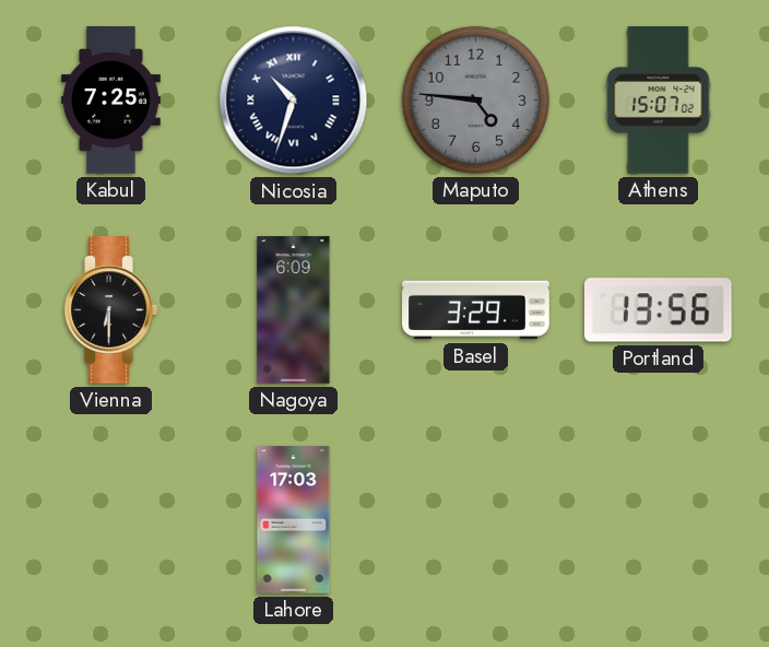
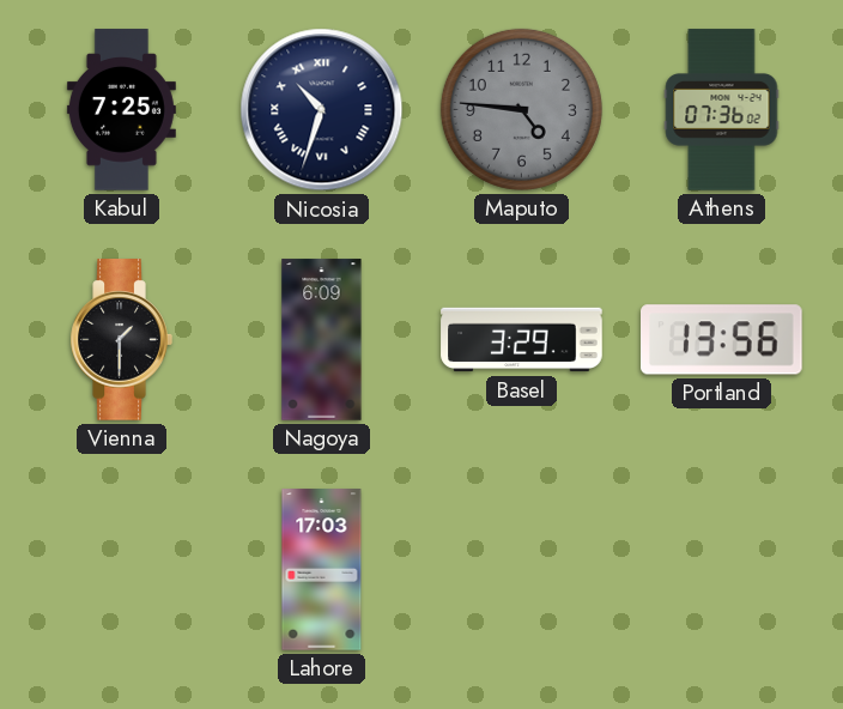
Athens: 15:07 -> 07:36 (722, 110)
Vienna: 6:30 -> 1:30 (121, 340)
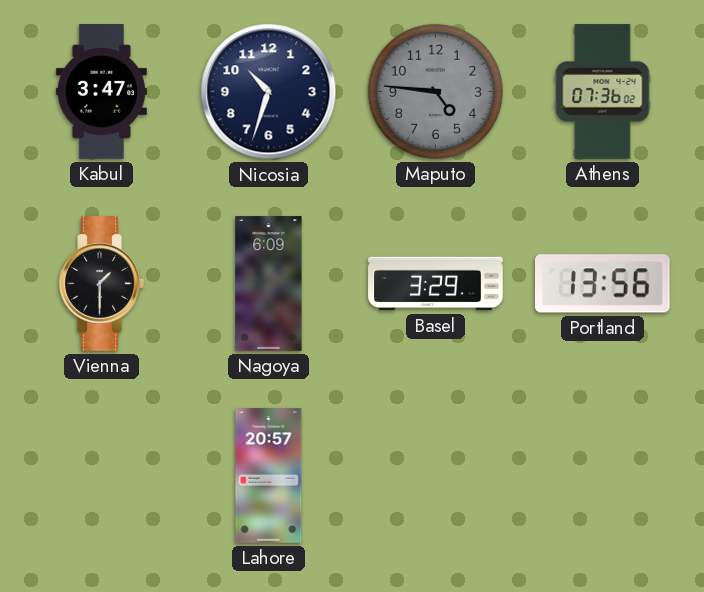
Kabul: 7:25 -> 3:47 (101, 92)
Nicosia numerals: Roman -> Arabic (269, 92)
Lahore: 17:03 -> 20:57 (269, 476)
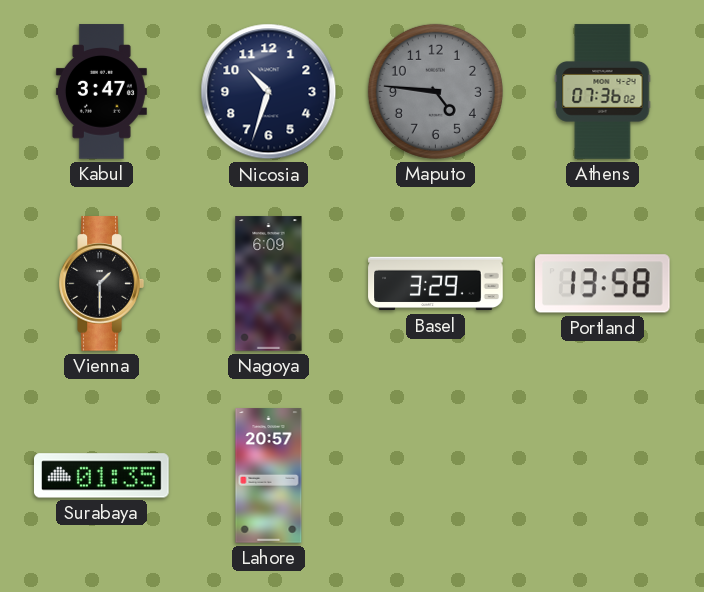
Portland: 13:56 -> 13:58 (603, 284)
Surabaya: none -> 01:35 (102, 476)
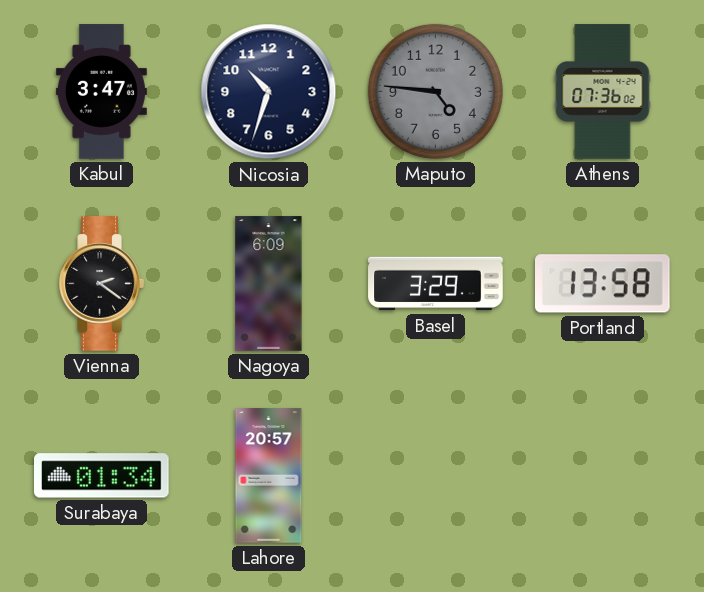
Vienna: 1:30 -> 2:21 (101, 284)
Surabaya: 01:35 -> 01:34 (102, 476)
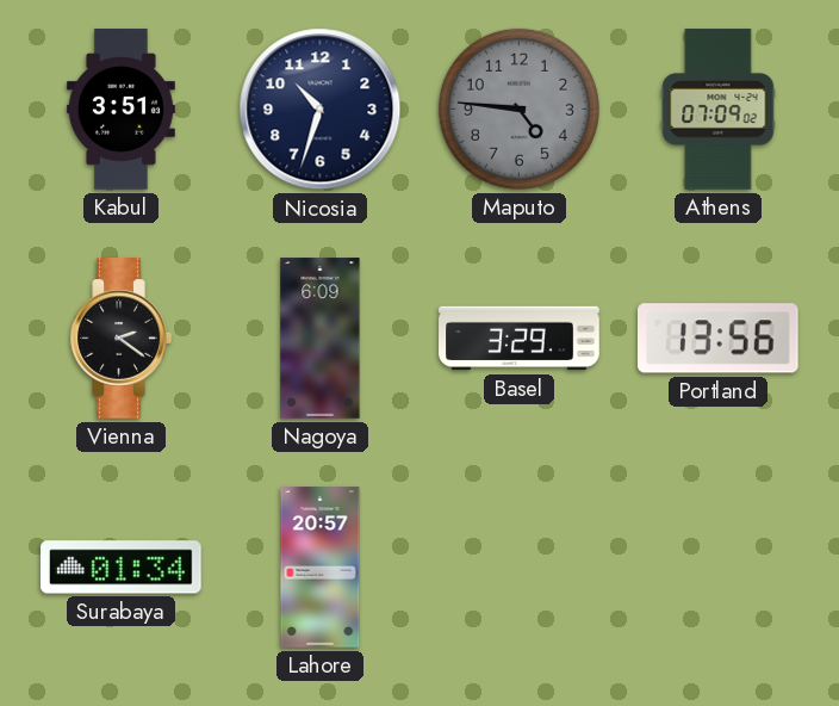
Kabul: 3:47 -> 3:51 (120, 110)
Athens: 07:36 -> 07:09 (719, 110)
Portland: 13:58 -> 13:56 (719, 339)
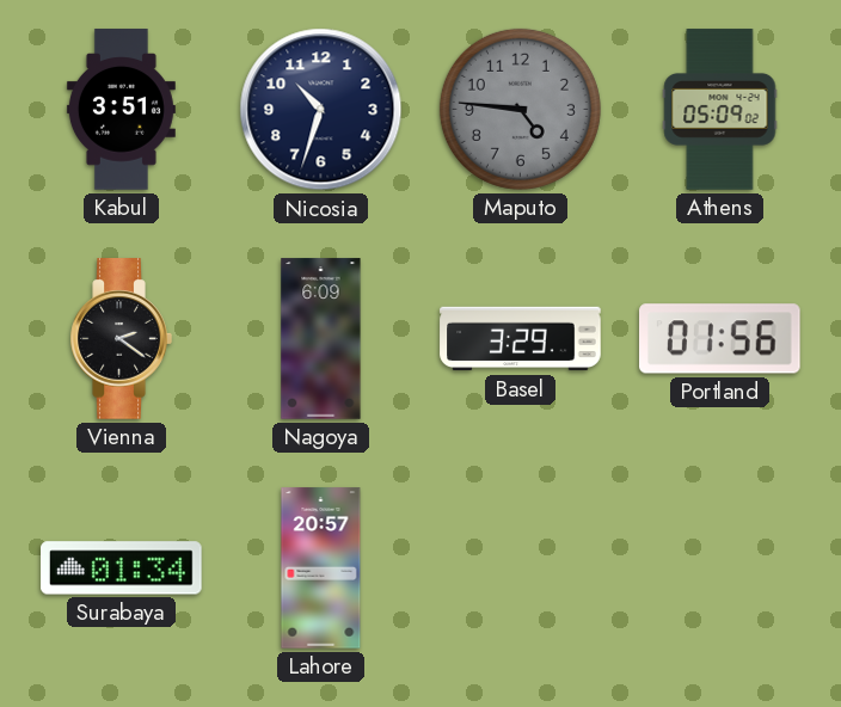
Athens: 07:09 -> 05:09 (720, 110)
Portland: 13:56 -> 01:56 (720, 339)
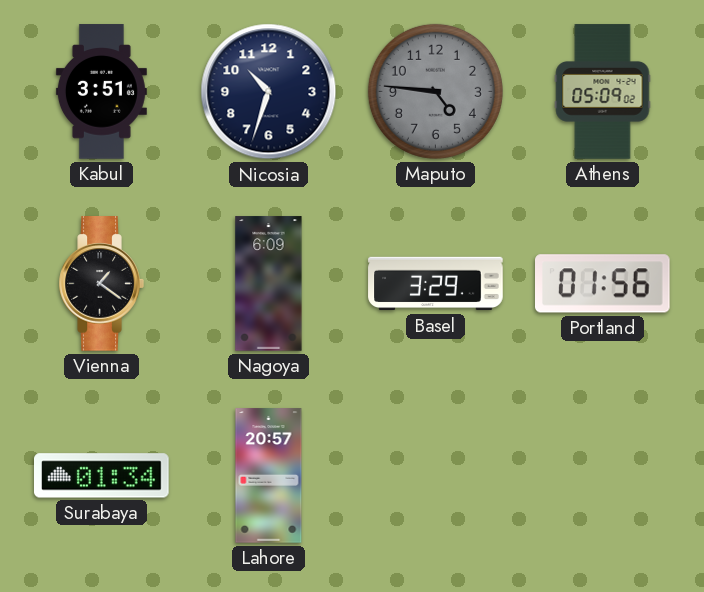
Vienna: 2:21 -> 1:21 (101, 284)
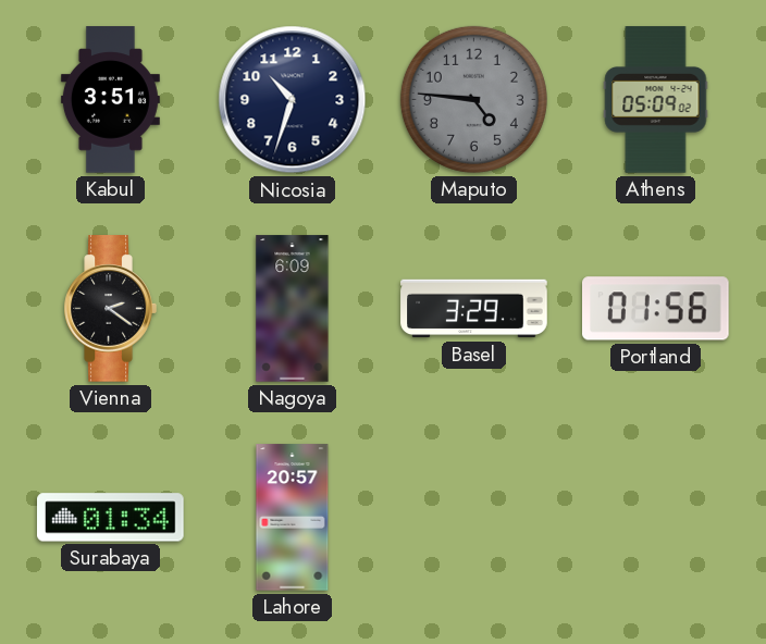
Vienna: 1:21 -> 2:21 (110, 309)
